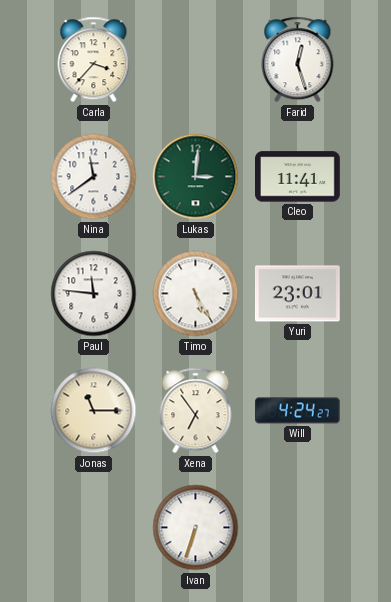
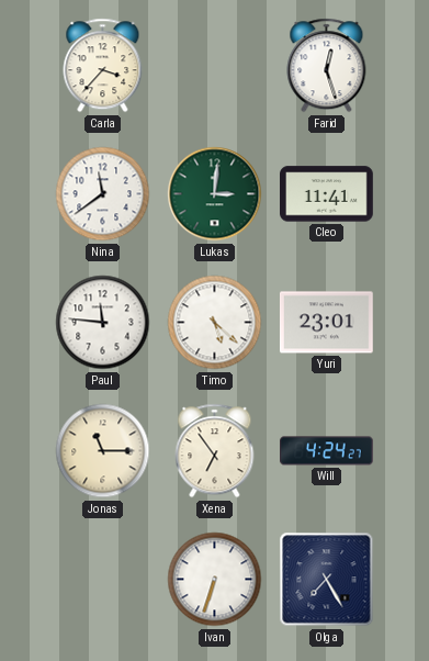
Timo: 5:25 -> 5:22 (215, 323)
Olga: none -> 7:25 (327, 580)
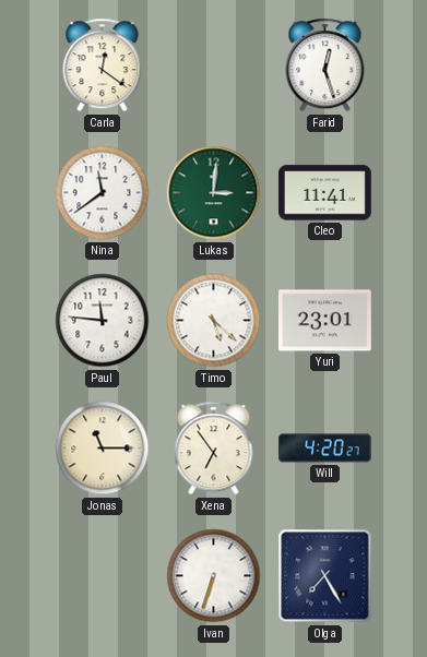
Carla: 3:37 -> 12:21 (103, 65)
Will: 4:24 -> 4:20 (325, 449)
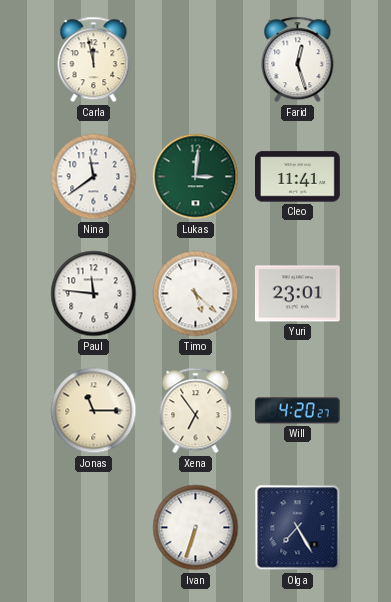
Carla: 12:21 -> 11:58 (94, 60)
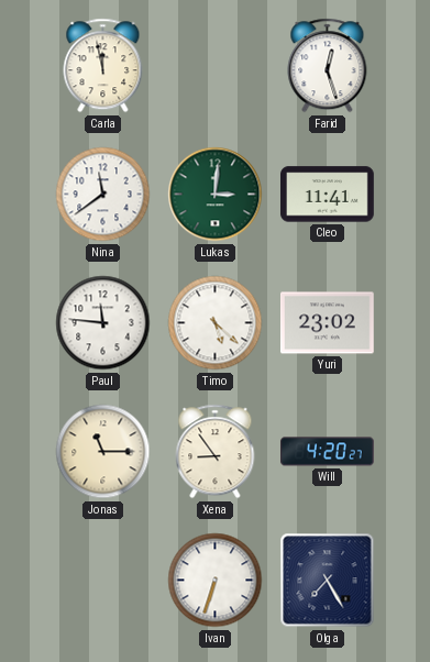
Yuri: 23:01 -> 23:02 (328, 323)
Xena: 6:54 -> 8:54 (216, 452)
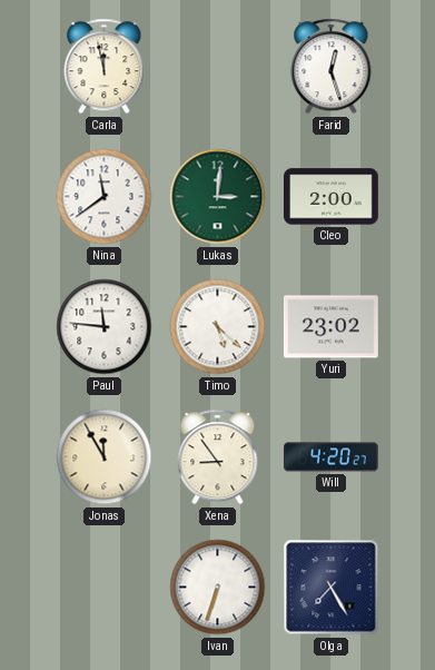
Cleo: 11:41 -> 2:00 (332, 197)
Jonas: 11:15 -> 11:55 (105, 457)
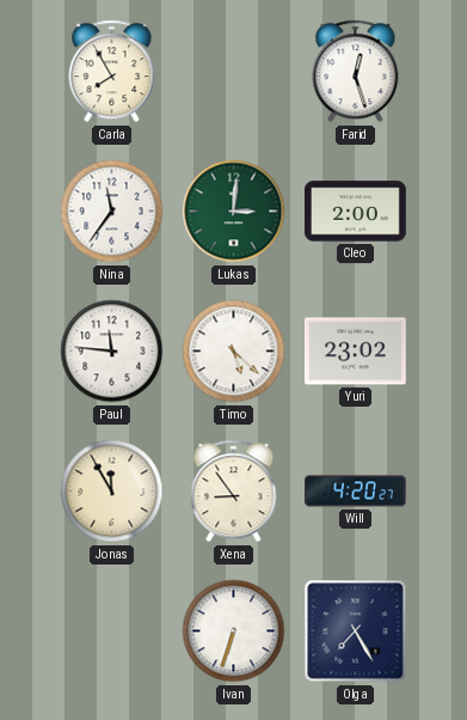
Carla: 11:58 -> 7:55 (112, 72)
Nina: 11:39 -> 11:36 (112, 212)
